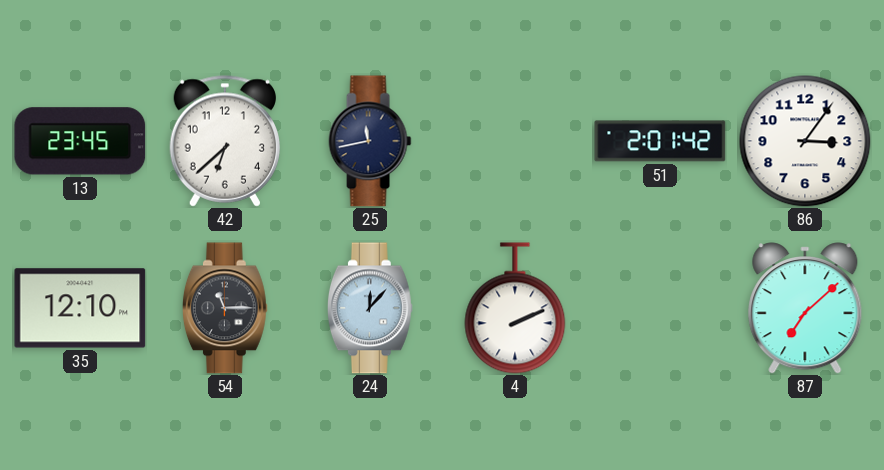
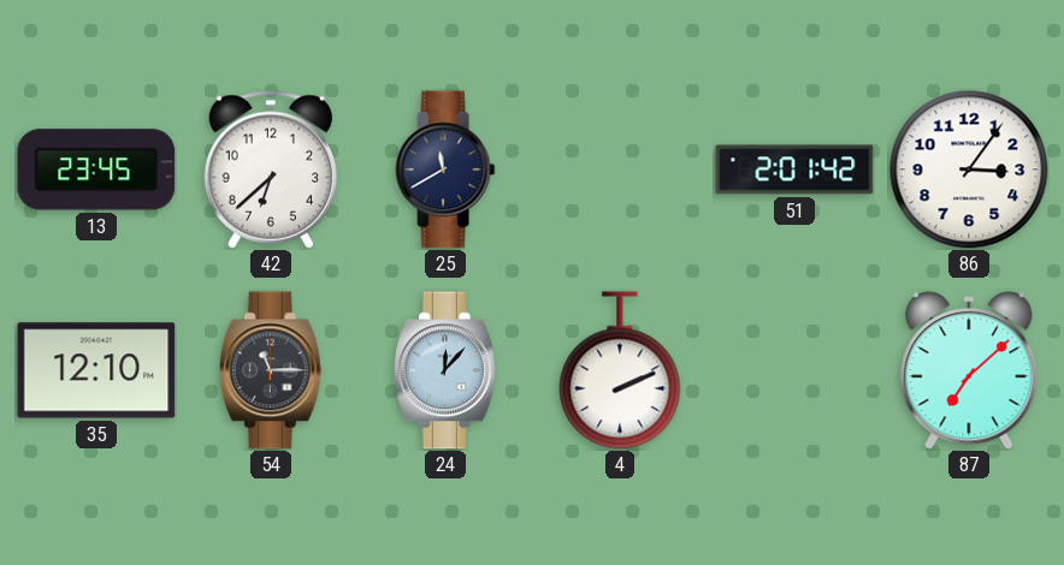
25: 11:43 -> 11:40 (445, 169)
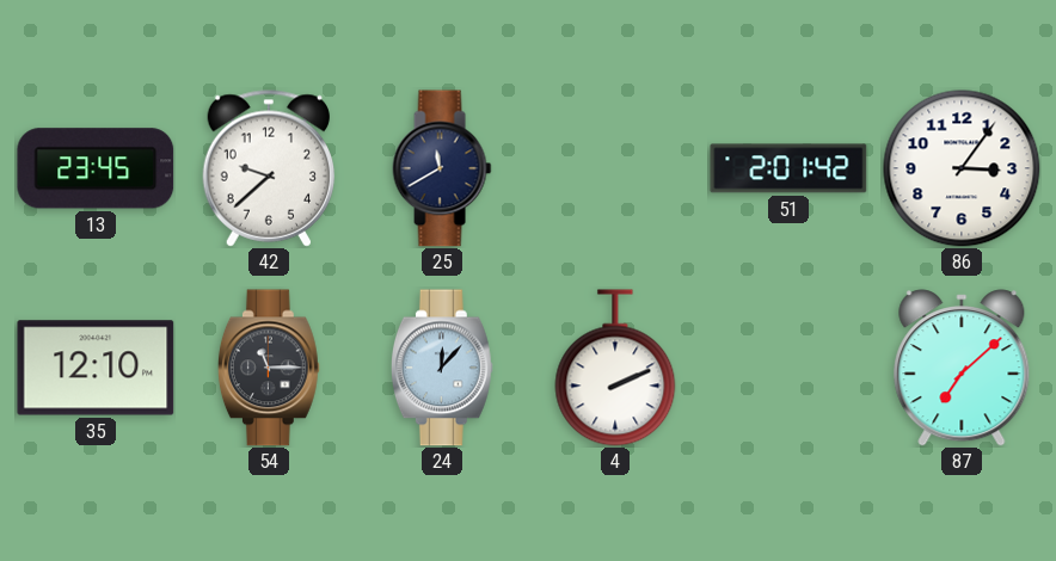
42: 6:38 -> 9:38 (268, 168)
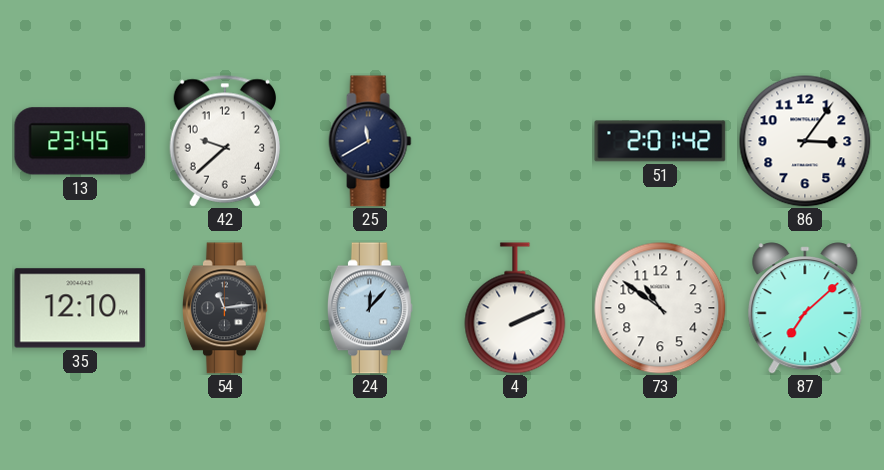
54: 11:15 -> 11:14 (225, 308)
73: none -> 10:51 (660, 308)
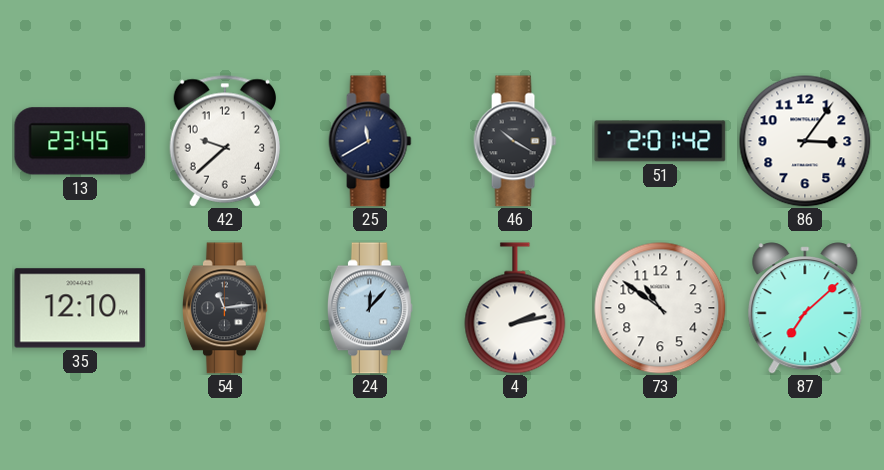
46: none -> 10:20 (515, 141)
4: 2:11 -> 2:13 (515, 308)
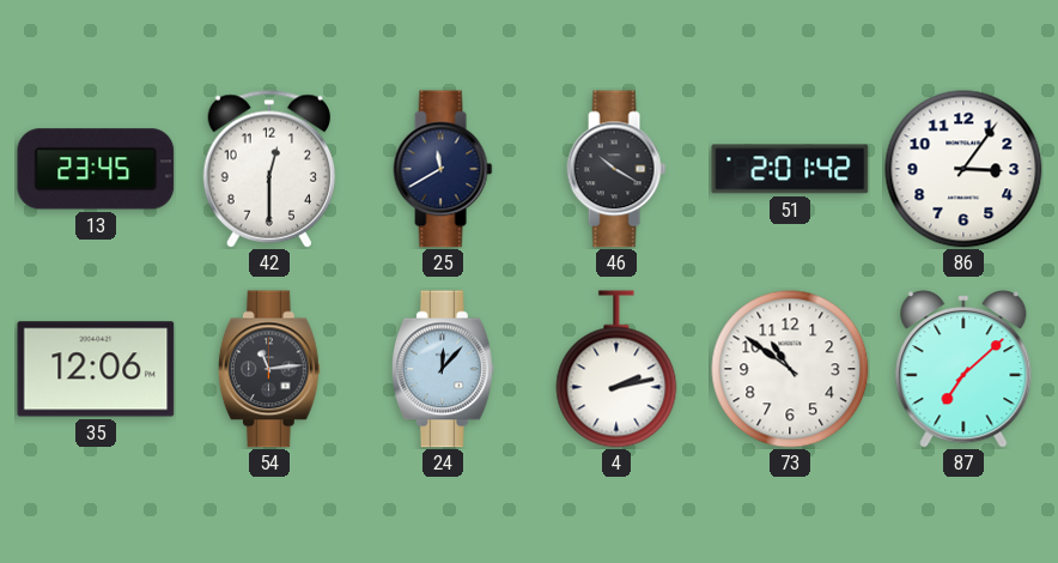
42: 9:38 -> 12:30 (268, 169)
35: 12:10 -> 12:06 (96, 369)
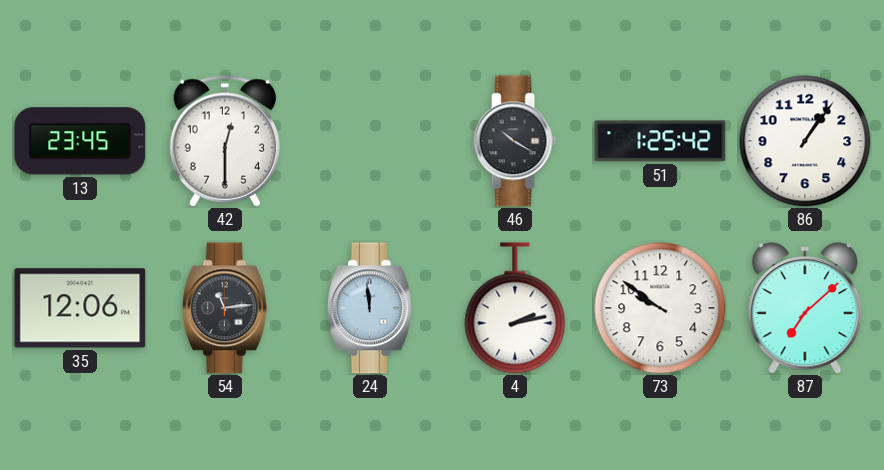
25: 11:40 -> none (443, 169)
51: 2:01 -> 1:25 (660, 141)
86: 3:06 -> 1:06 (805, 141)
24: 12:07 -> 11:59 (370, 308)
73: 10:51 -> 9:51 (660, 308)
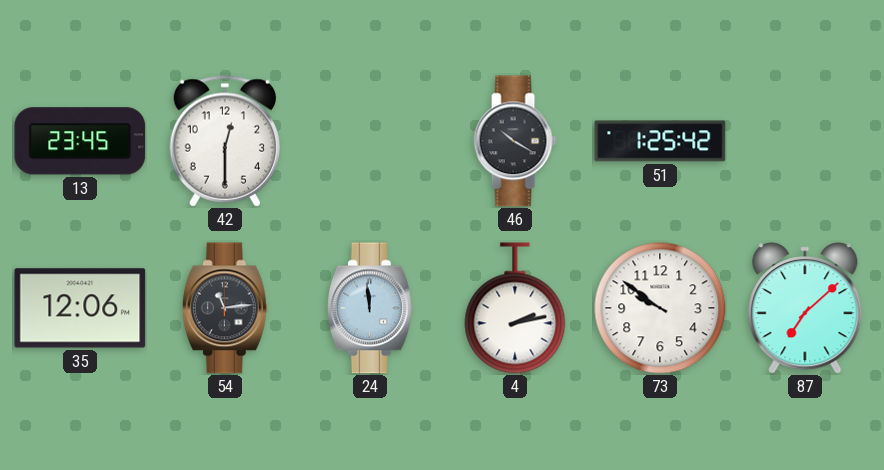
86: 1:06 -> none (805, 141)
